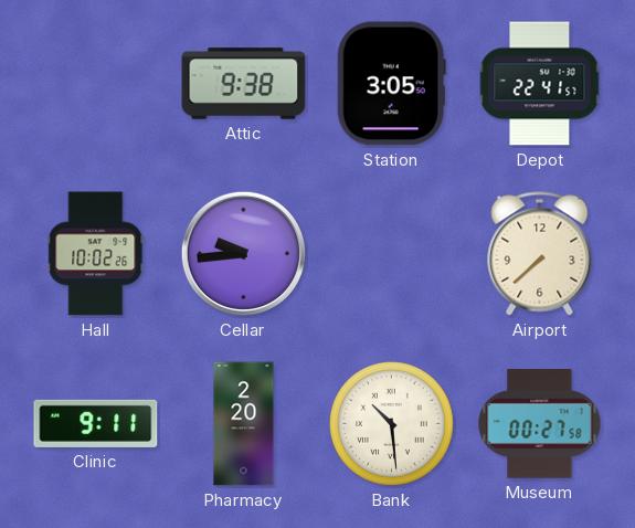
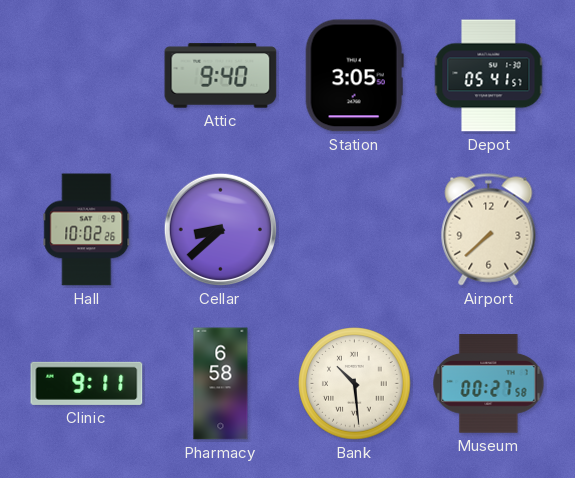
Attic: 9:38 -> 9:40 (221, 76)
Depot: 22:41 -> 05:41 (489, 76)
Cellar: 9:44 -> 8:38 (220, 229)
Pharmacy: 2:20 -> 6:58 (221, 384)
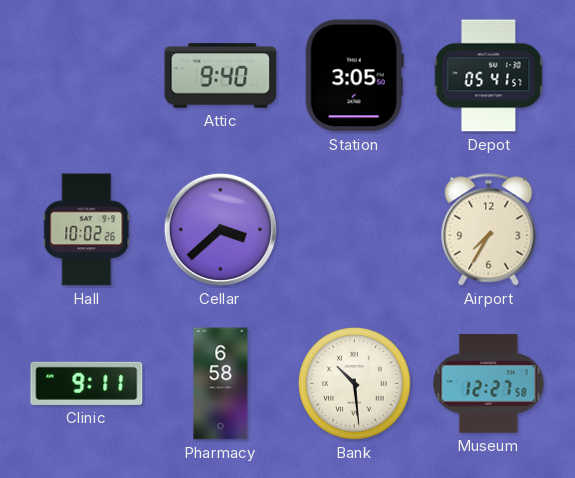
Cellar: 8:38 -> 3:38 (220, 229)
Airport: 7:38 -> 7:35 (489, 230)
Museum: 00:27 -> 12:27 (489, 384)
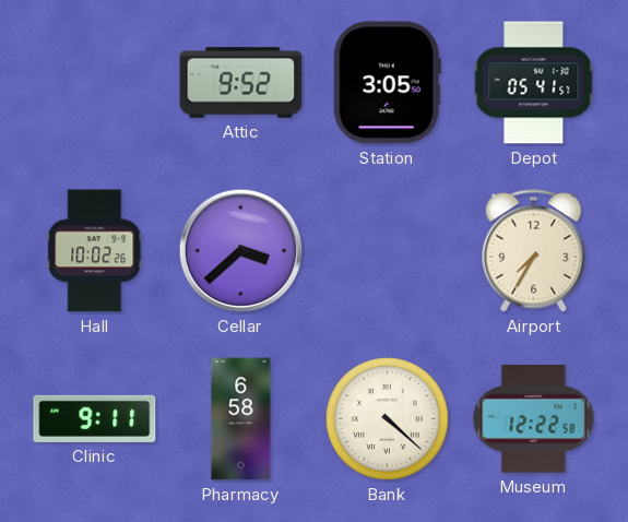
Attic: 9:40 -> 9:52 (241, 83)
Bank: 10:29 -> 4:22 (388, 419)
Museum: 12:27 -> 12:22 (534, 419)
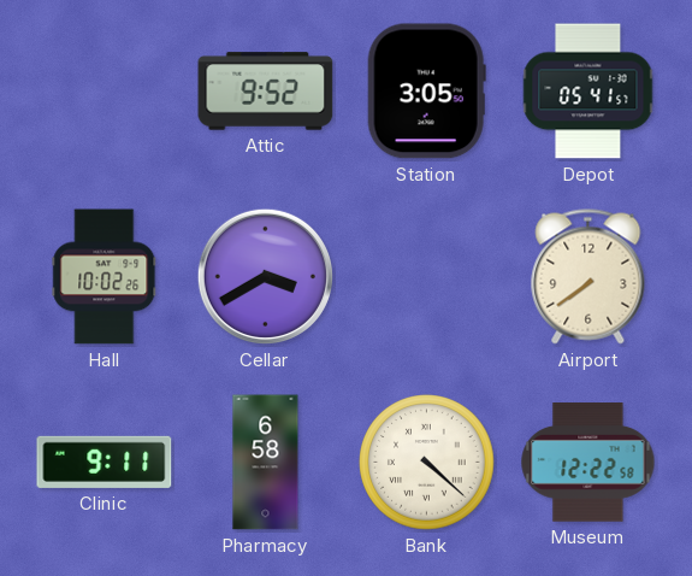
Cellar: 3:38 -> 3:40 (265, 276)
Airport: 7:35 -> 7:39 (589, 277)
